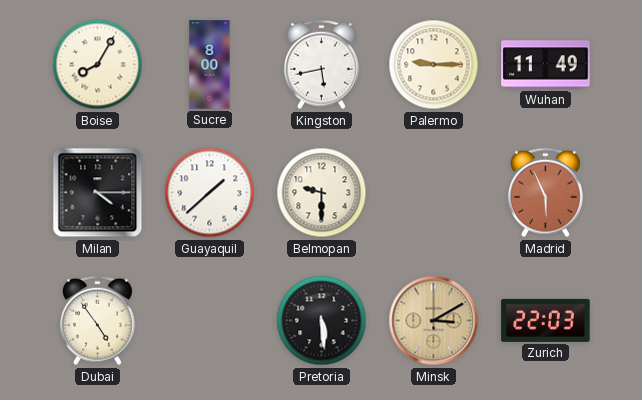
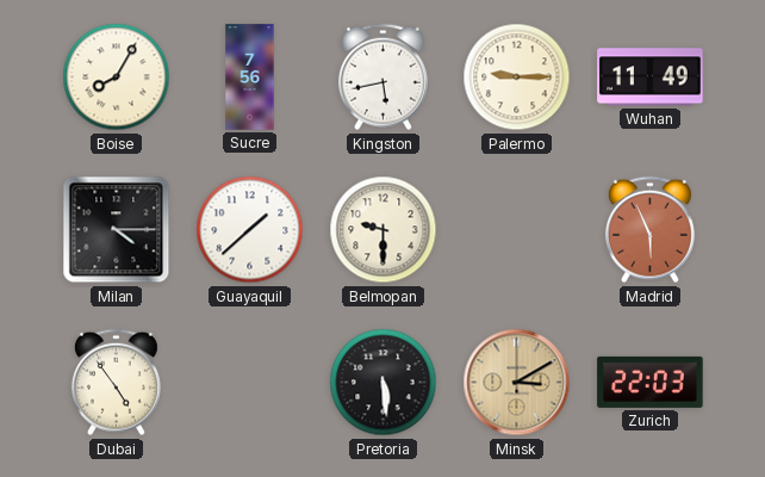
Sucre: 8:00 -> 7:56 (250, 78)
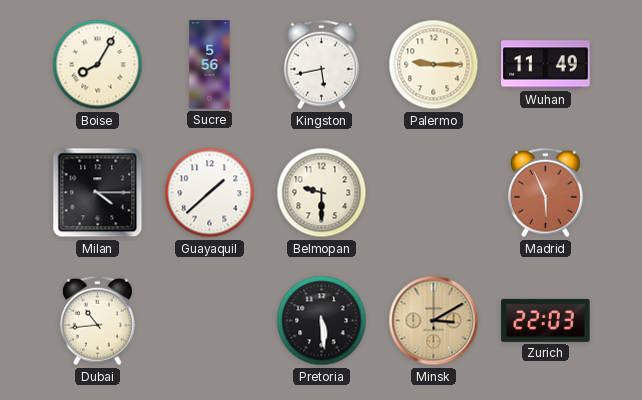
Sucre: 7:56 -> 5:56 (210, 65)
Dubai: 4:54 -> 10:44 (97, 321)
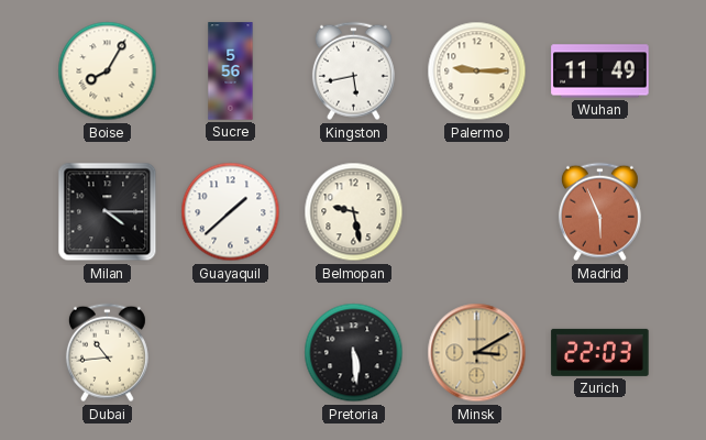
Belmopan: 9:30 -> 9:28 (354, 212)
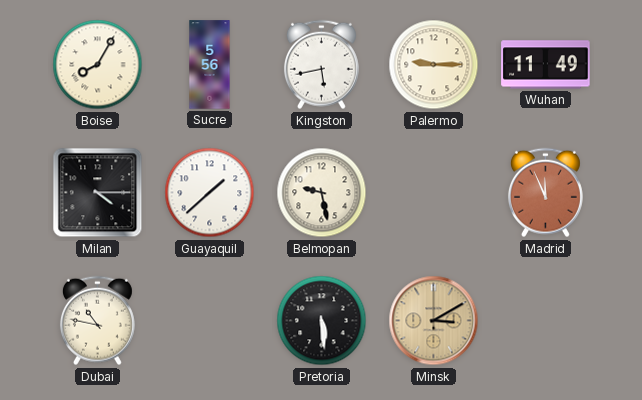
Madrid: 5:56 -> 11:56 (545, 193)
Dubai: 10:44 -> 10:47 (97, 321)
Zurich: 22:03 -> none (600, 352)
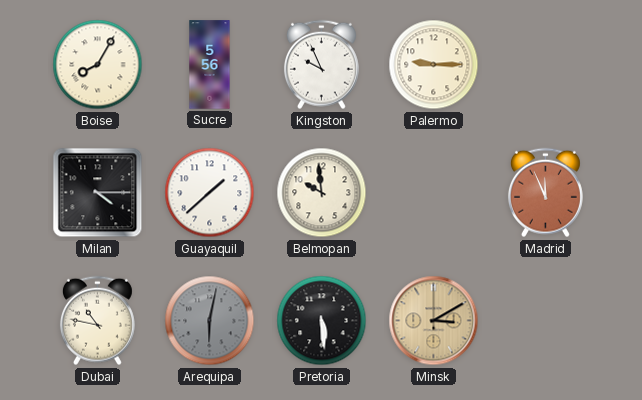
Kingston: 5:43 -> 9:56 (321, 65)
Wuhan: 11:49 -> none (546, 65)
Belmopan: 9:28 -> 9:59 (322, 193)
Arequipa: none -> 6:02 (210, 321)
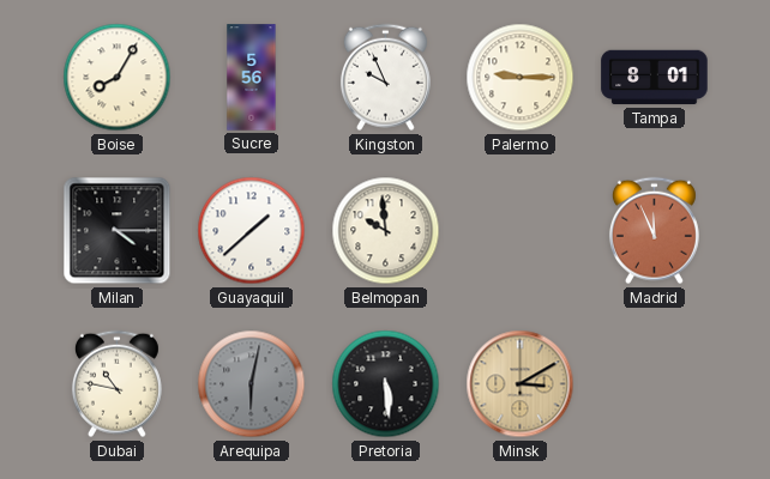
Tampa: none -> 8:01 (655, 78)
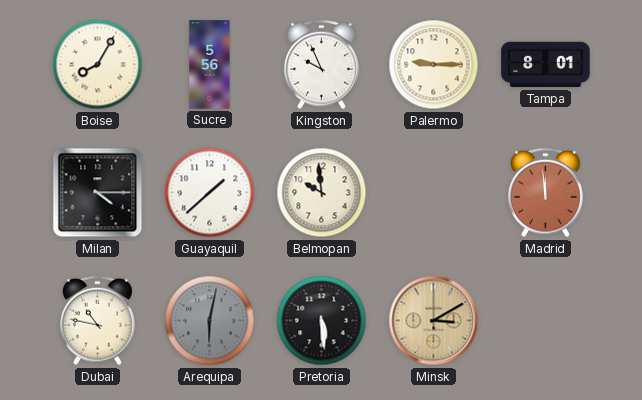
Madrid: 11:56 -> 11:59 (545, 193)
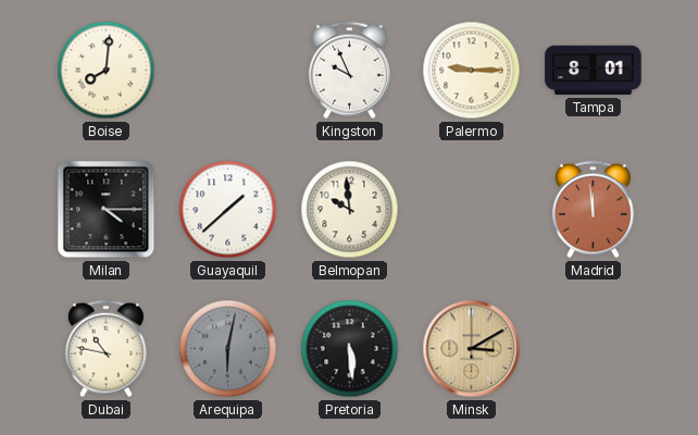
Boise: 8:05 -> 8:01 (107, 71)
Sucre: 5:56 -> none (210, 65)
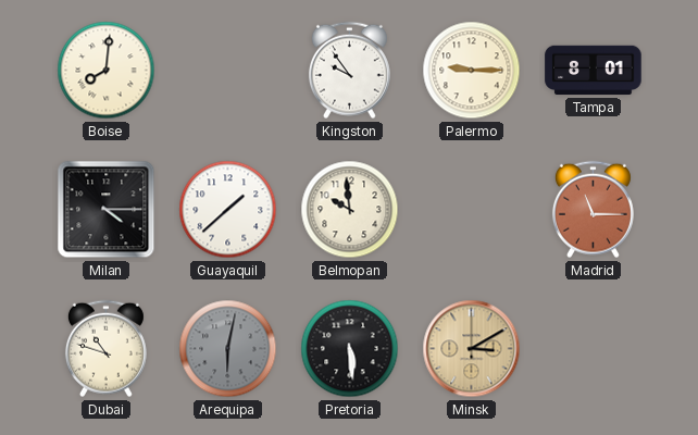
Kingston: 9:56 -> 9:54 (349, 71)
Madrid: 11:59 -> 11:15 (593, 210)
Dubai: 10:47 -> 10:48 (105, 349)
